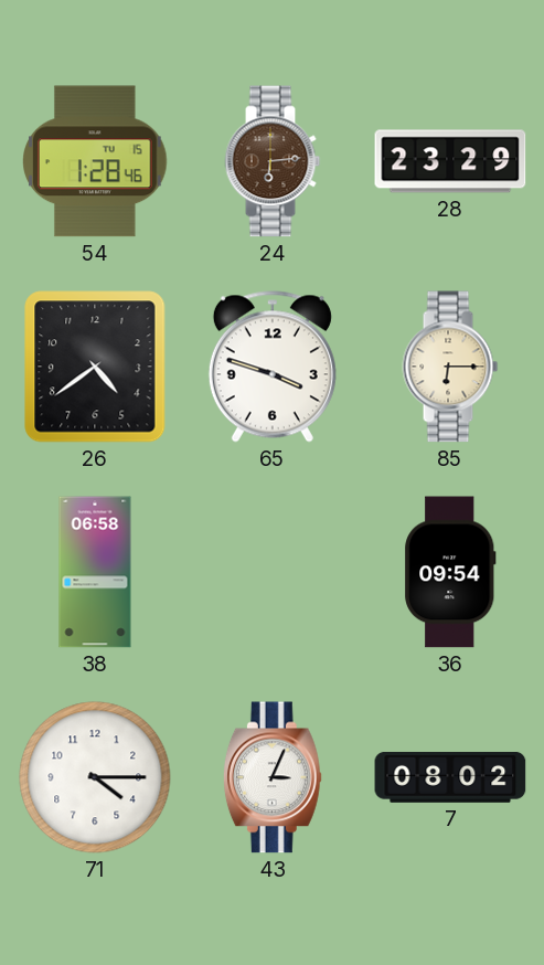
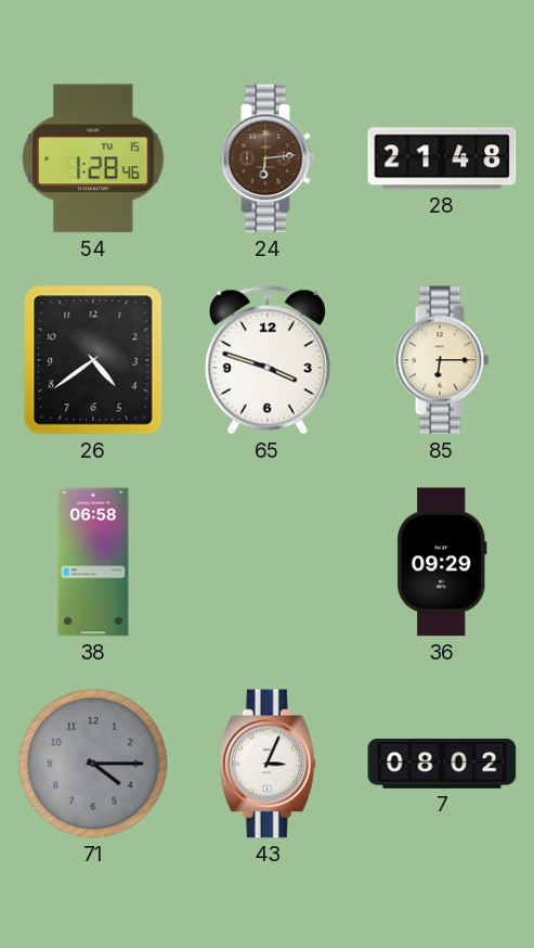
28: 23:29 -> 21:48 (442, 158)
36: 09:54 -> 09:29 (442, 562)
71 dial: white -> grey (93, 764)
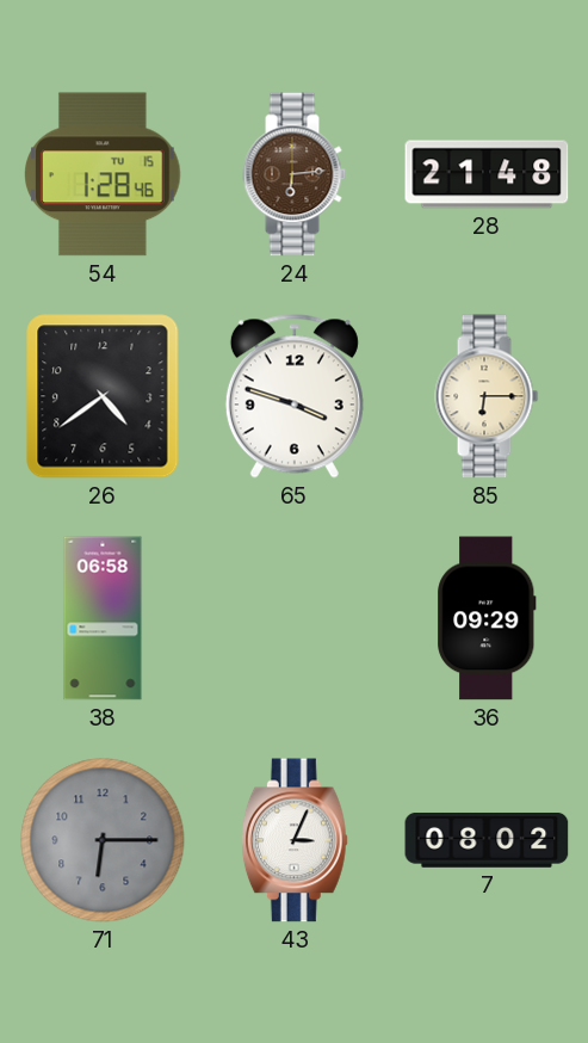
71: 4:15 -> 6:15 (103, 840)
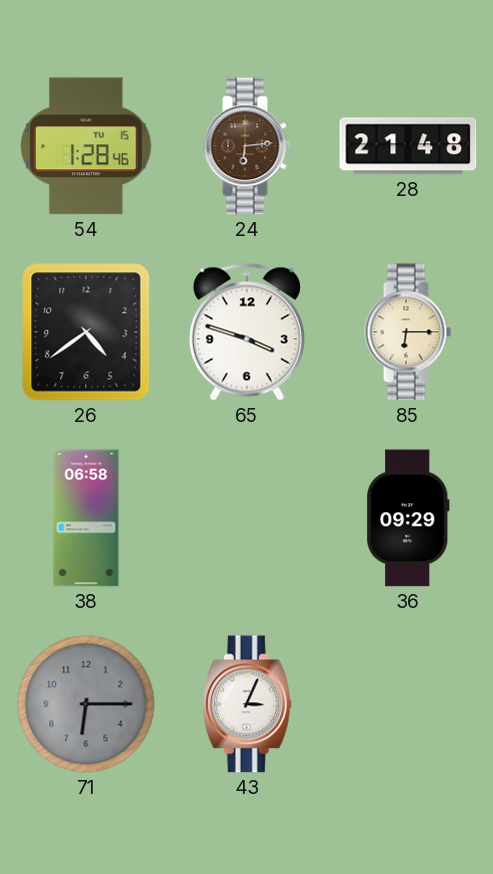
7: 08:02 -> none (487, 840)
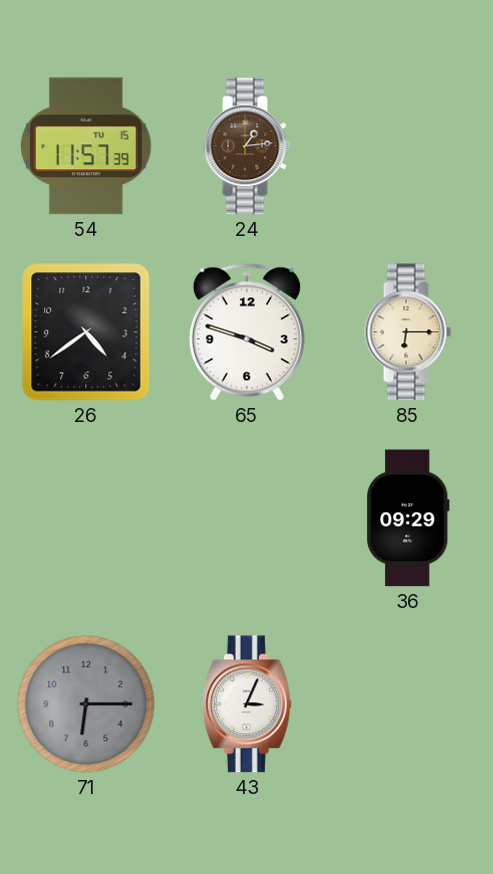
54: 1:28 -> 11:57 (86, 146)
24: 6:14 -> 1:14 (247, 146)
28: 21:48 -> none (408, 146)
38: 06:58 -> none (86, 518)
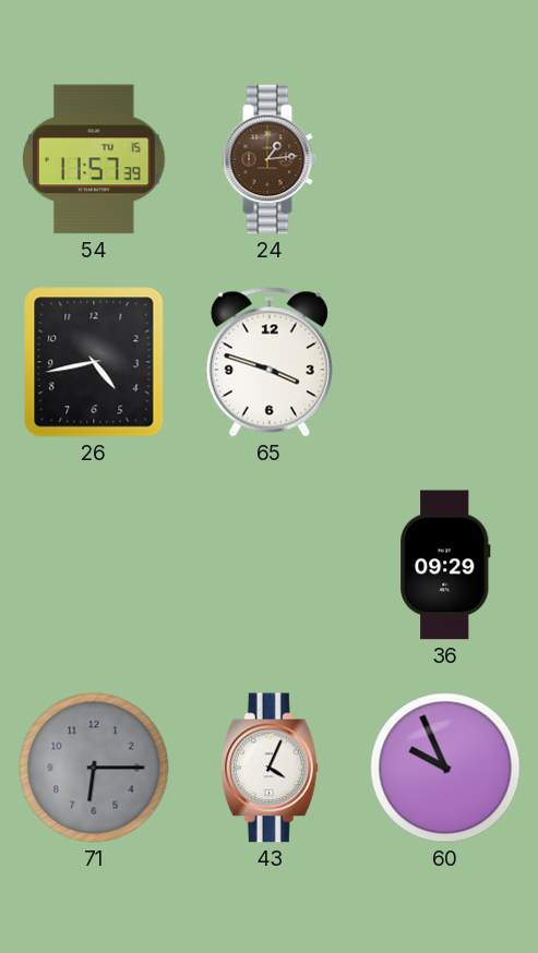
26: 4:39 -> 4:43 (94, 362)
85: 6:15 -> none (408, 332)
43: 3:04 -> 4:04 (270, 768)
60: none -> 9:56 (445, 768)
